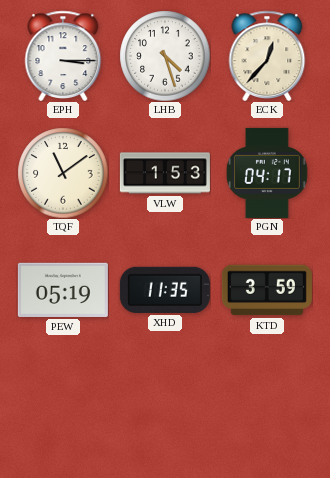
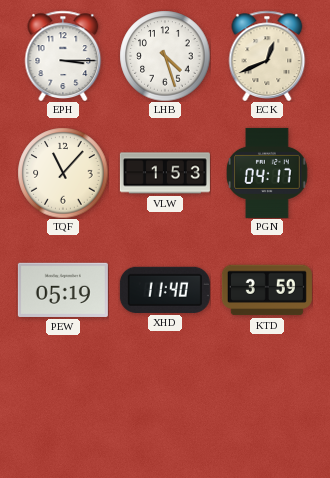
ECK: 12:37 -> 12:41 (267, 55)
TQF: 11:09 -> 11:07 (63, 173)
XHD: 11:35 -> 11:40 (165, 290)
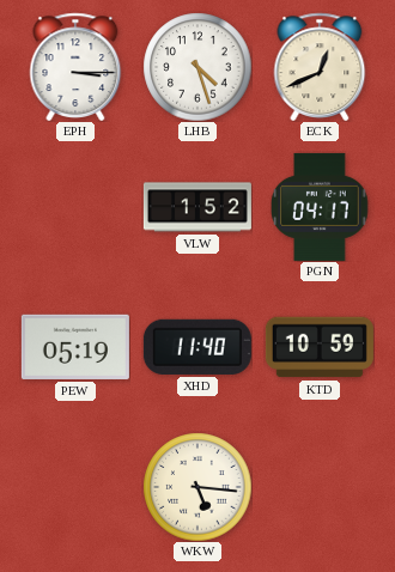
TQF: 11:07 -> none (63, 173)
VLW: 1:53 -> 1:52 (197, 207)
KTD: 3:59 -> 10:59 (320, 347)
WKW: none -> 5:16 (197, 487)
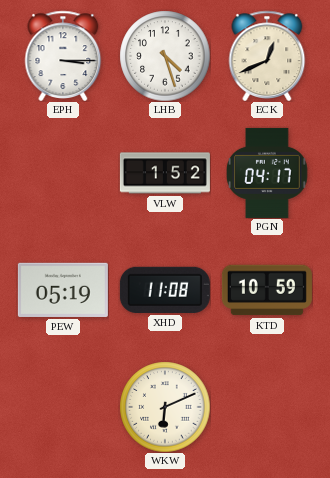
XHD: 11:40 -> 11:08 (165, 290)
WKW: 5:16 -> 6:11 (165, 407)
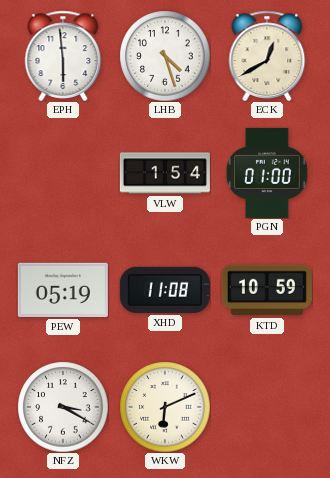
EPH: 3:15 -> 5:59 (63, 55)
ECK: 12:41 -> 12:40 (267, 55)
VLW: 1:52 -> 1:54 (165, 173)
PGN: 04:17 -> 01:00 (267, 173)
NFZ: none -> 3:20 (63, 407)
